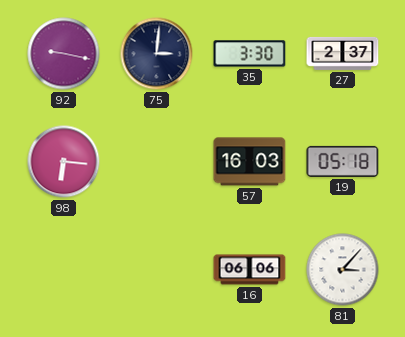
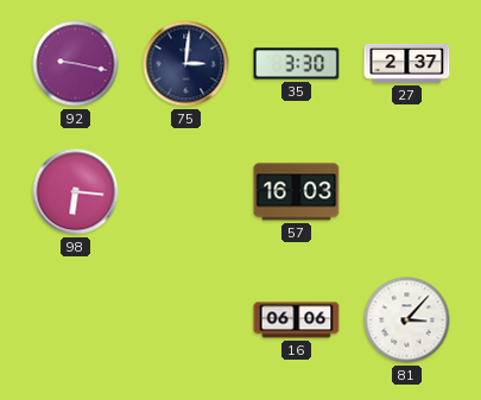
19: 05:18 -> none (343, 161)
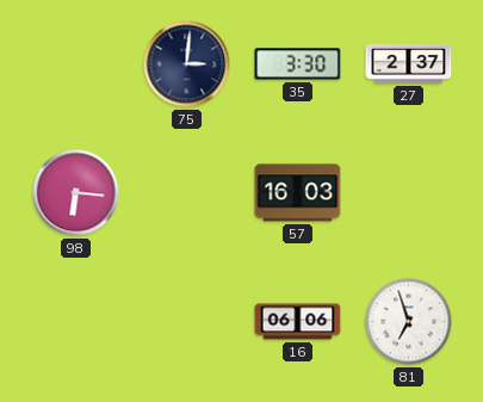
92: 9:17 -> none (76, 64)
81: 3:07 -> 6:57 (409, 322)
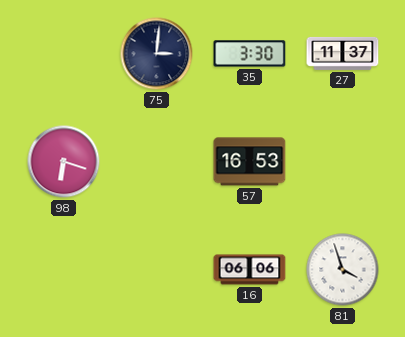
27: 2:37 -> 11:37 (343, 53)
98: 6:16 -> 6:18 (64, 162)
57: 16:03 -> 16:53 (250, 162)
81: 6:57 -> 3:57 (343, 270)
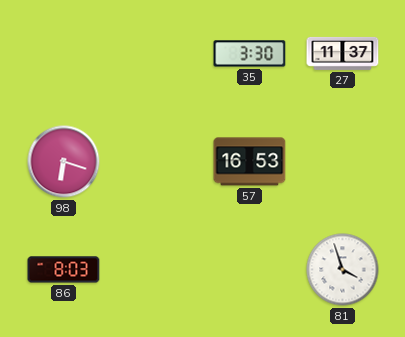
75: 3:01 -> none (157, 54)
86: none -> 8:03 (64, 270)
16: 06:06 -> none (250, 270)
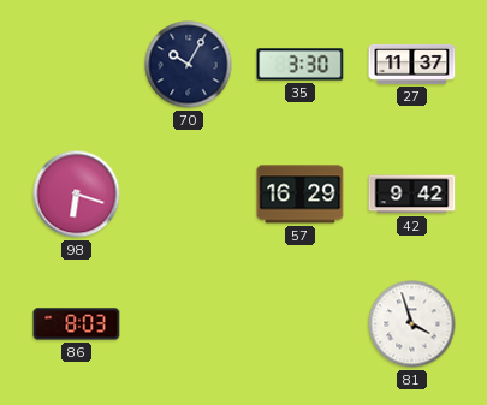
70: none -> 10:05 (189, 65)
57: 16:53 -> 16:29 (301, 195)
42: none -> 9:42 (412, 195)
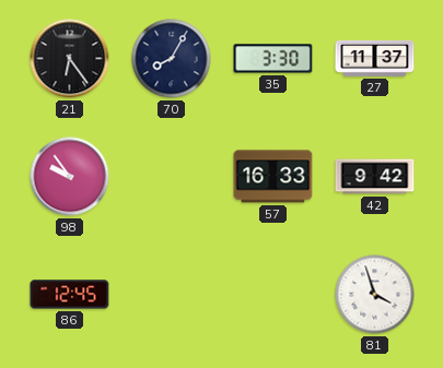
21: none -> 6:24 (70, 59)
70: 10:05 -> 8:05 (172, 59)
98: 6:18 -> 9:54 (70, 177)
57: 16:29 -> 16:33 (273, 177)
86: 8:03 -> 12:45 (70, 295)
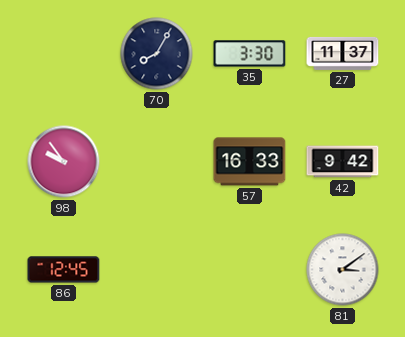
21: 6:24 -> none (70, 59)
81: 3:57 -> 3:09 (343, 270)
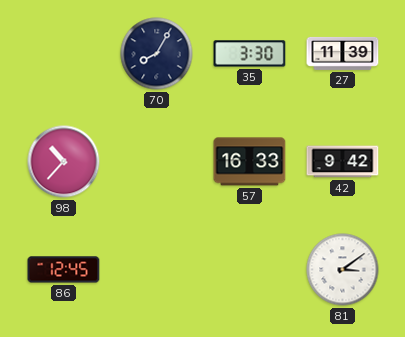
27: 11:37 -> 11:39 (343, 53)
98: 9:54 -> 10:37 (64, 162)
